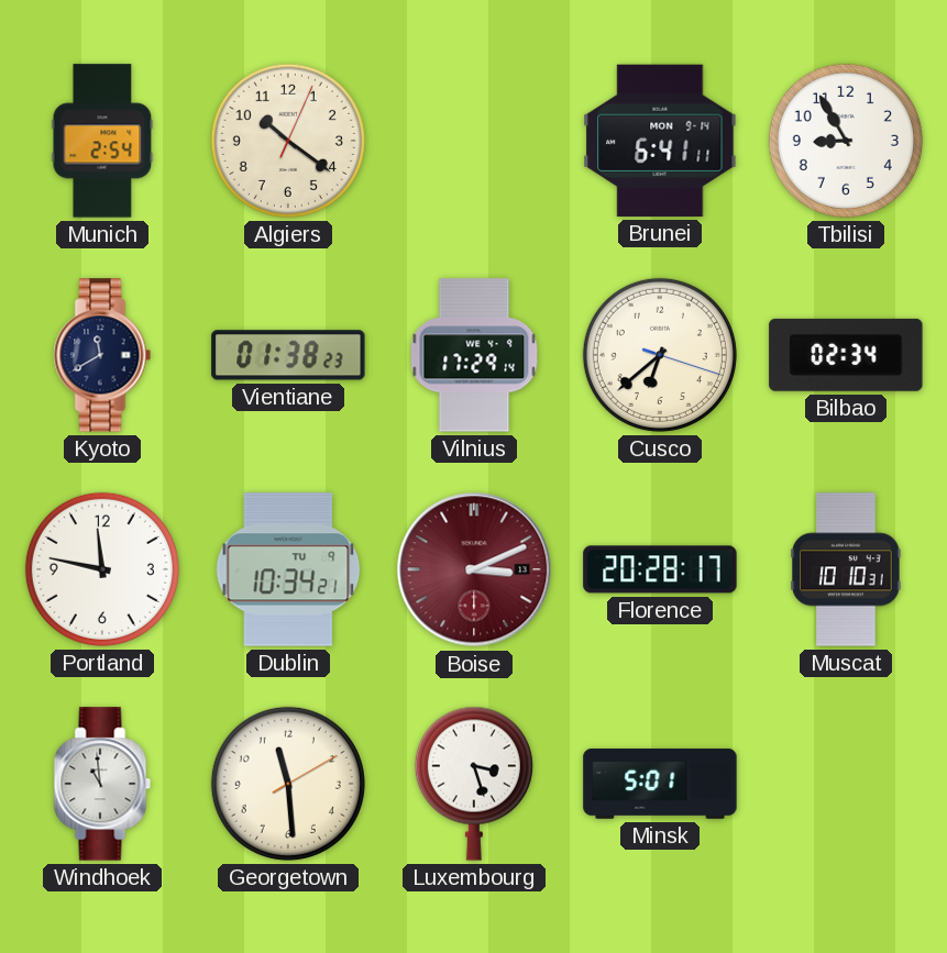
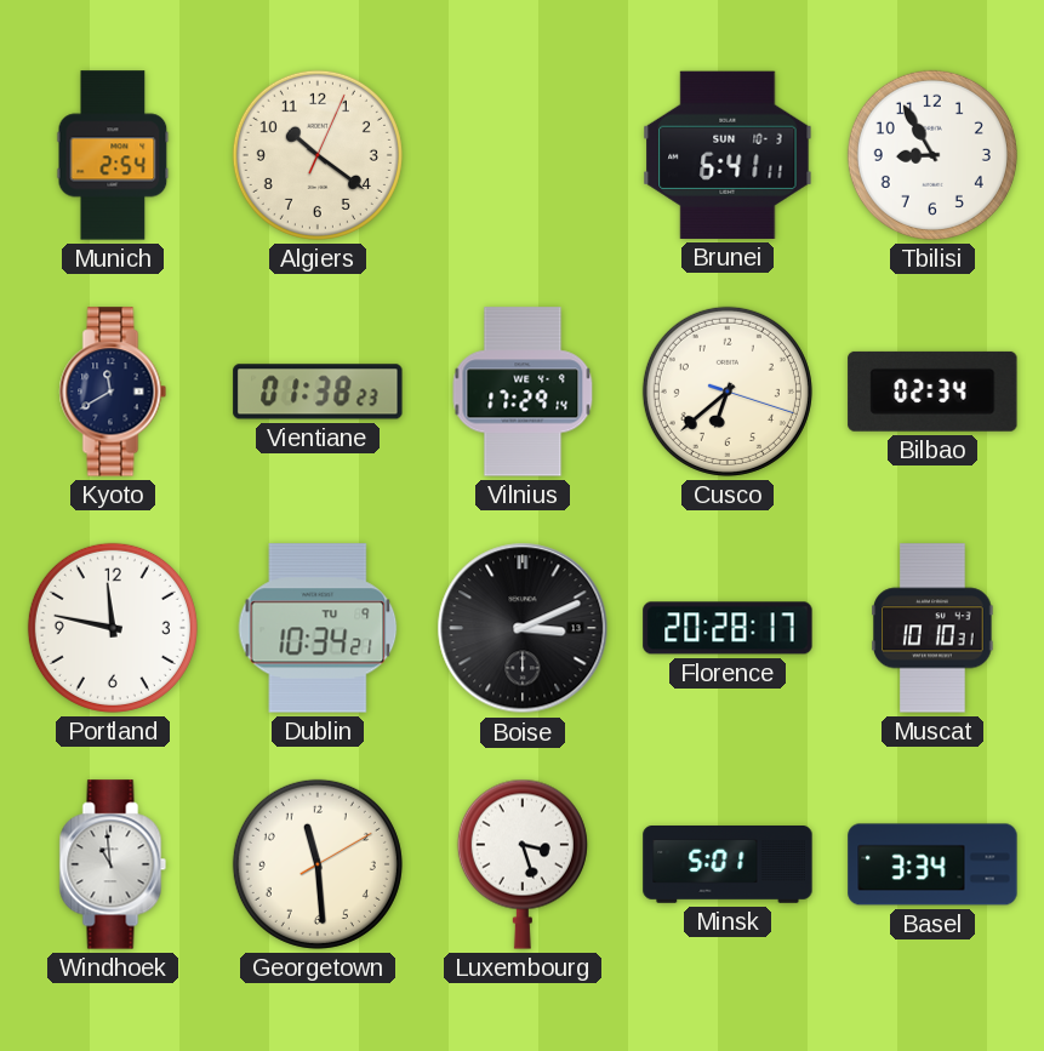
Brunei date: MON 9-14 -> SUN 10-3 (728, 155)
Boise dial: burgundy -> black (523, 628)
Basel: none -> 3:34 (932, 864)
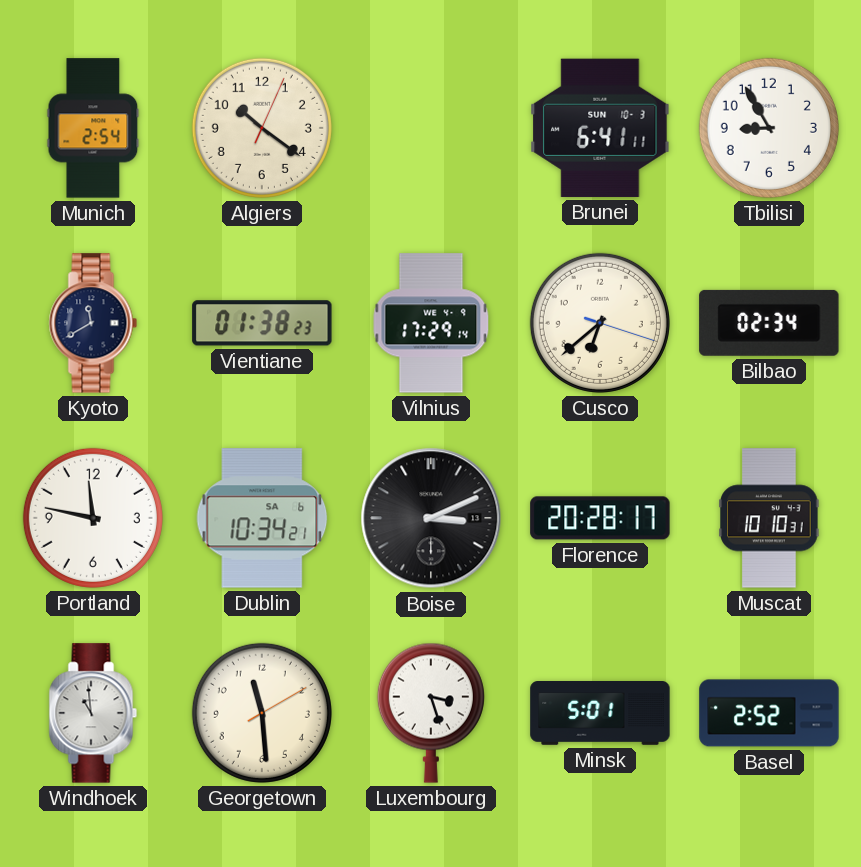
Dublin date: TU 9 -> SA 6 (262, 518)
Basel: 3:34 -> 2:52 (769, 713)
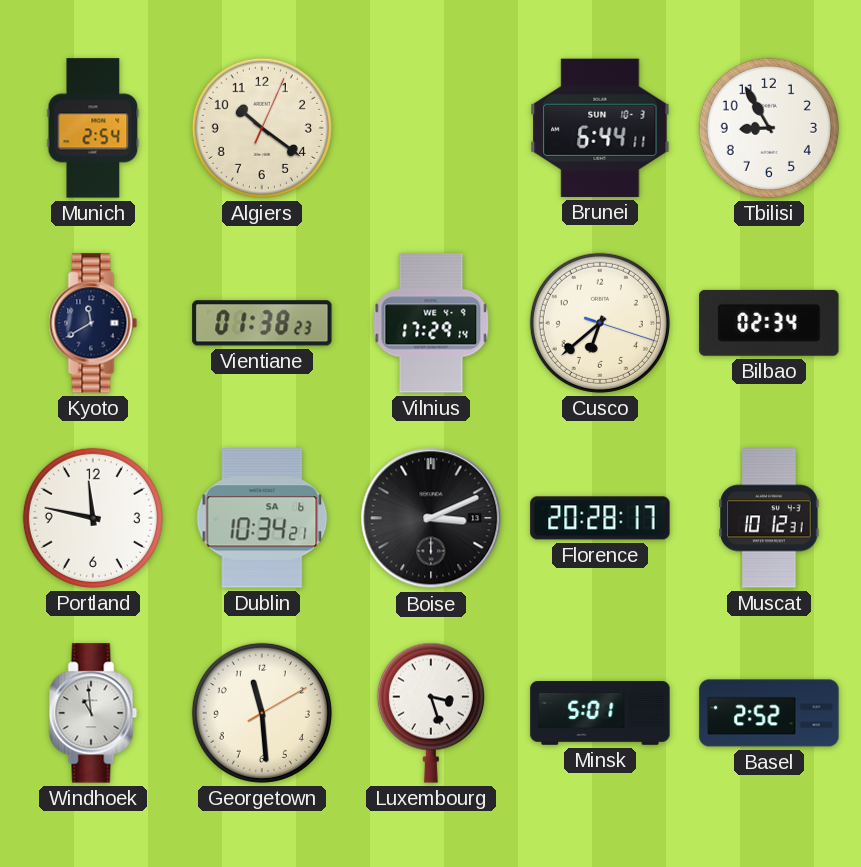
Brunei: 6:41 -> 6:44 (600, 128)
Muscat: 10:10 -> 10:12 (769, 518)
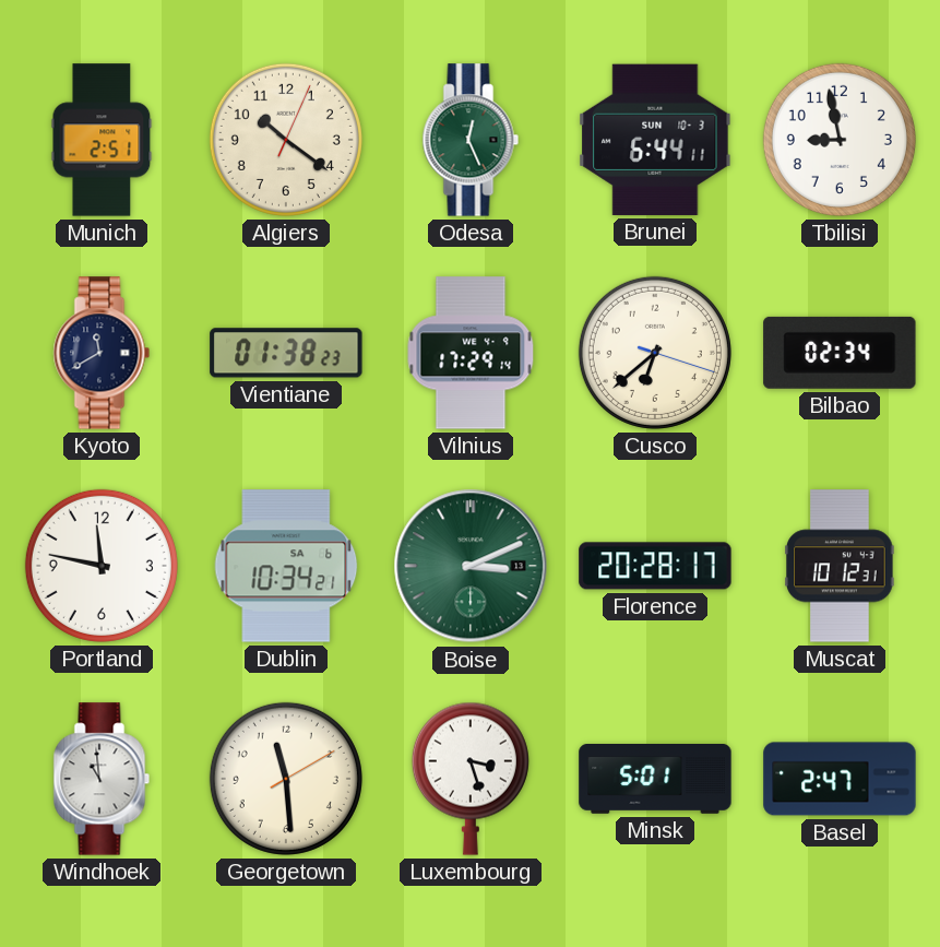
Munich: 2:54 -> 2:51 (102, 140)
Odesa: none -> 12:26 (471, 140)
Tbilisi: 8:55 -> 8:58 (840, 140)
Boise dial: black -> green (471, 566)
Basel: 2:52 -> 2:47 (840, 779)
